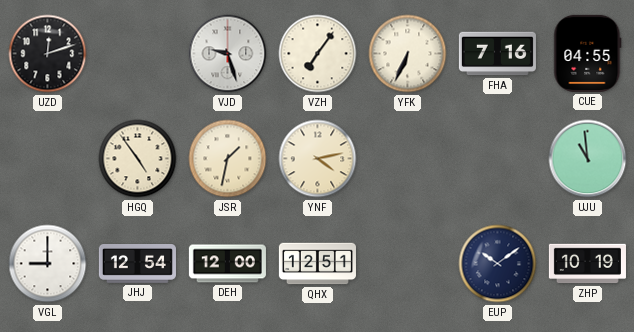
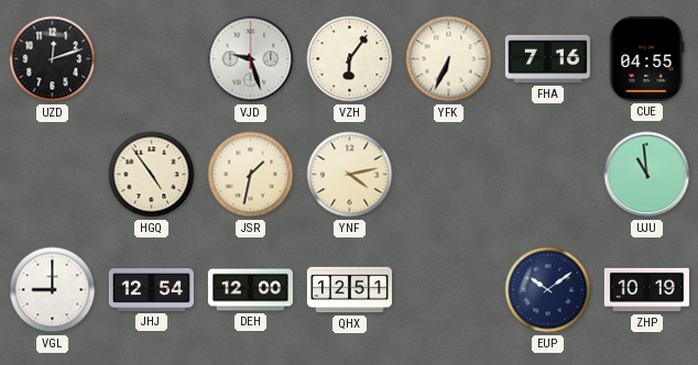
VZH: 7:06 -> 6:06 (350, 59)
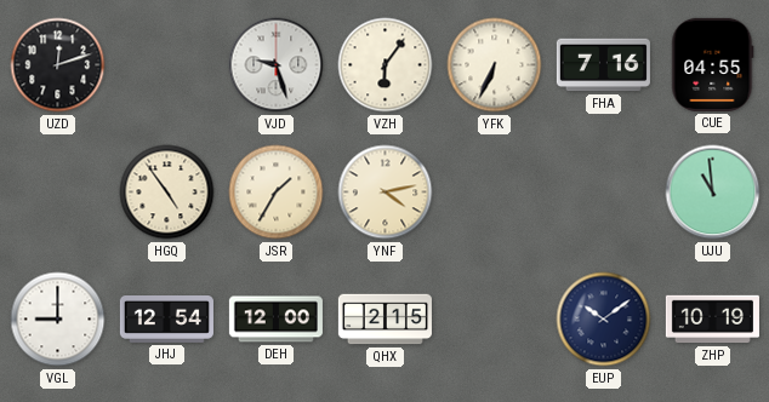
JSR: 1:32 -> 1:35 (277, 193)
QHX: 12:51 -> 2:15 (384, 320)
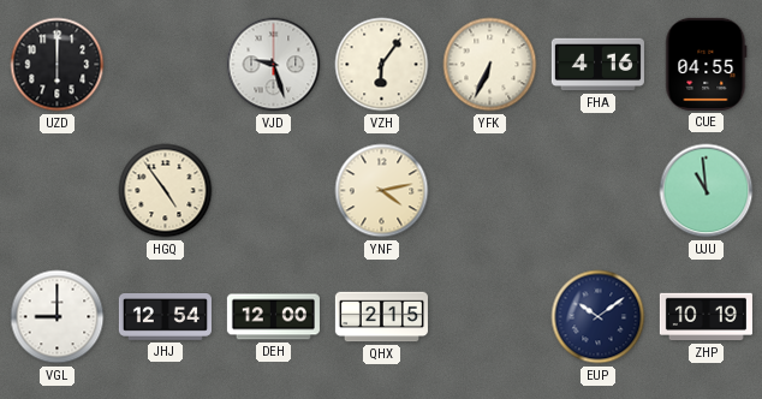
UZD: 12:12 -> 6:00 (58, 65)
FHA: 7:16 -> 4:16 (597, 65)
JSR: 1:35 -> none (277, 193)
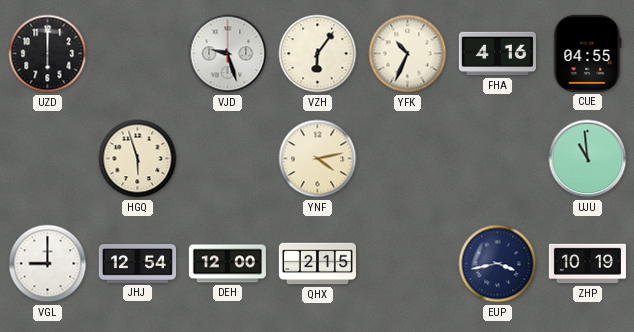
YFK: 6:34 -> 10:34 (408, 54)
HGQ: 4:54 -> 5:57 (138, 159)
EUP: 10:09 -> 3:43 (498, 264)
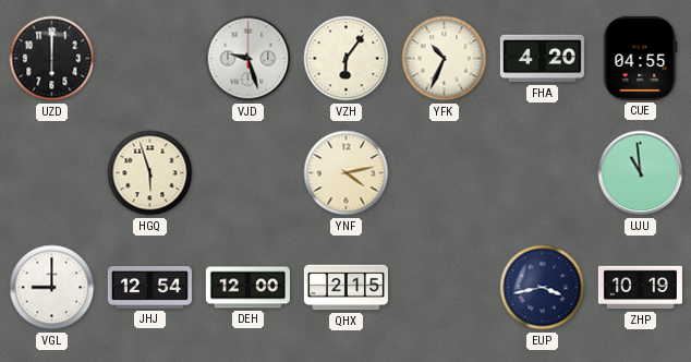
FHA: 4:16 -> 4:20 (542, 59)
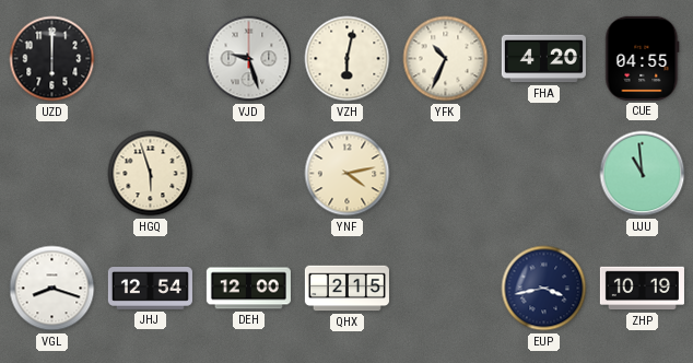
VZH: 6:06 -> 6:02 (348, 59)
VGL: 9:00 -> 8:18 (52, 289)
